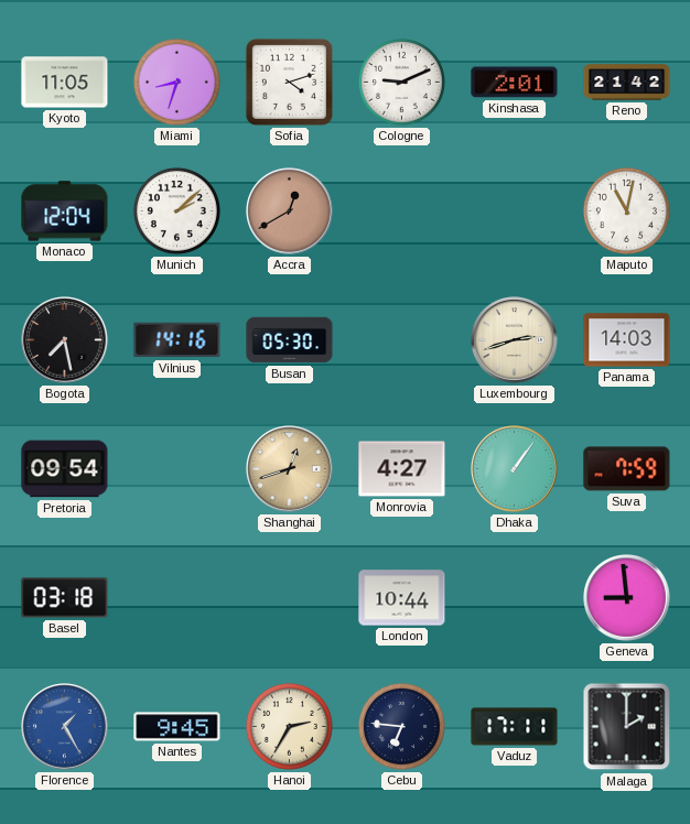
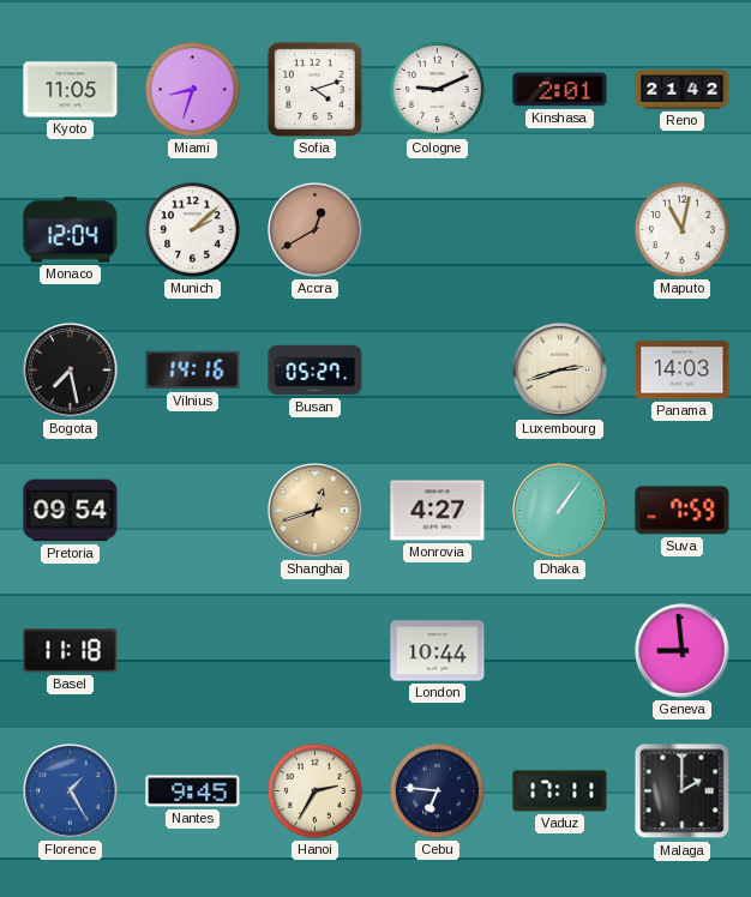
Busan: 05:30 -> 05:27 (316, 371)
Basel: 03:18 -> 11:18 (71, 651)
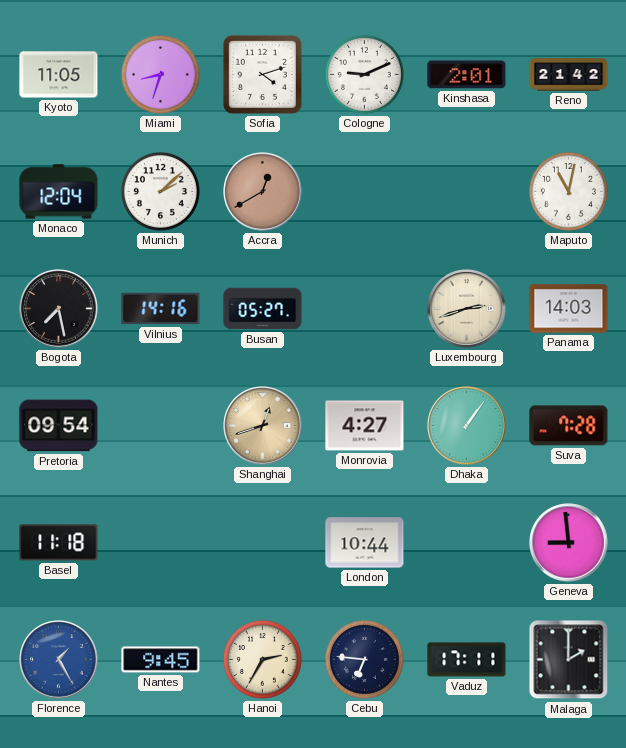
Suva: 7:59 -> 7:28 (569, 426)
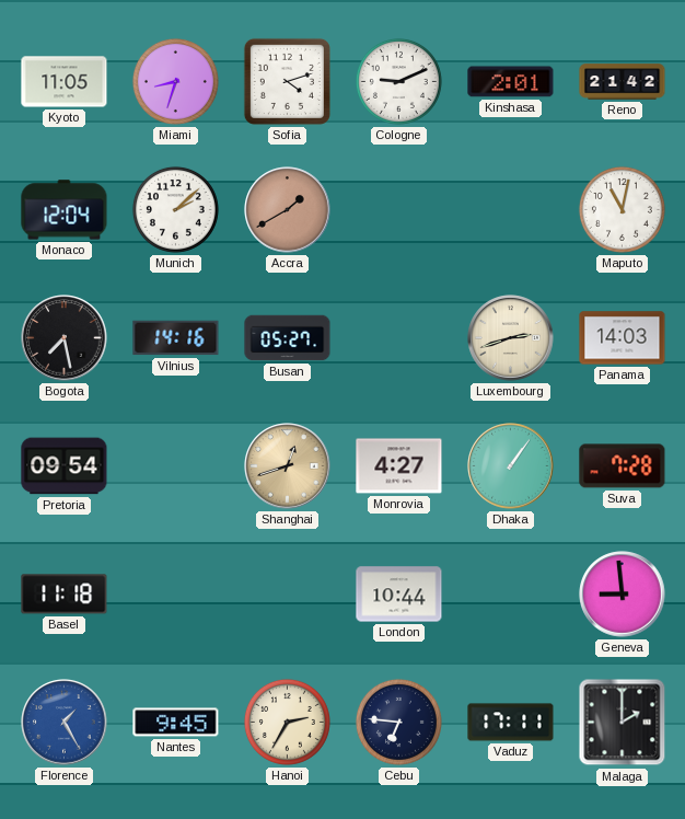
Accra: 12:40 -> 1:40 (288, 210)
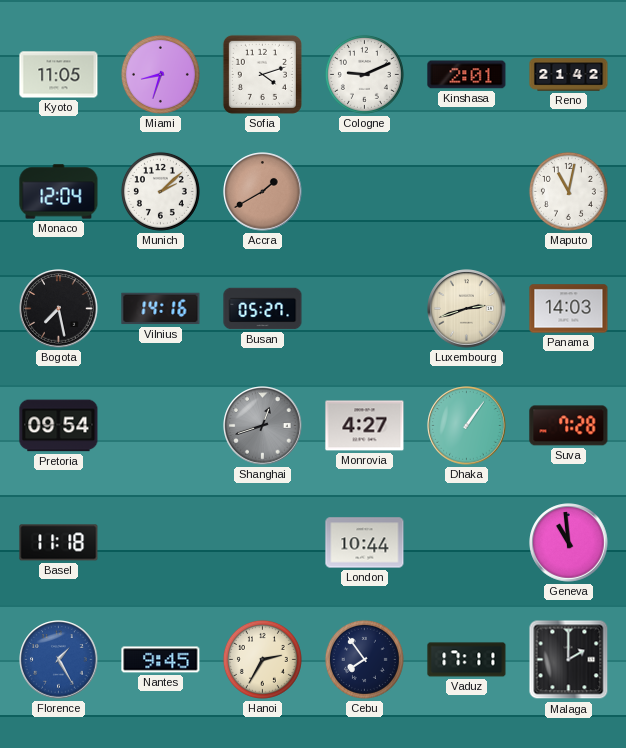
Shanghai dial: champagne -> grey (263, 426)
Geneva: 8:59 -> 10:59 (569, 543)
Cebu: 6:46 -> 7:54 (364, 659)
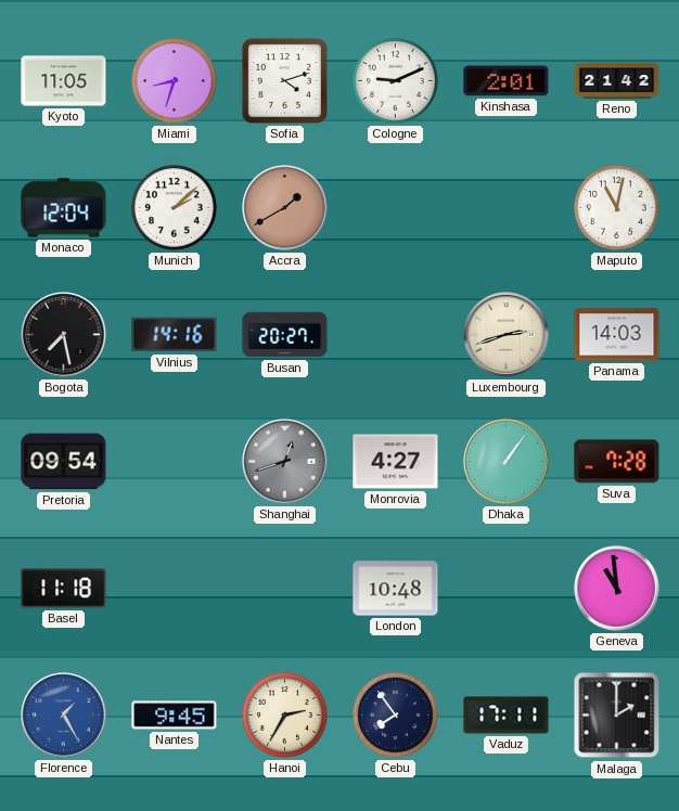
Busan: 05:27 -> 20:27 (285, 335)
London: 10:44 -> 10:48 (396, 589)
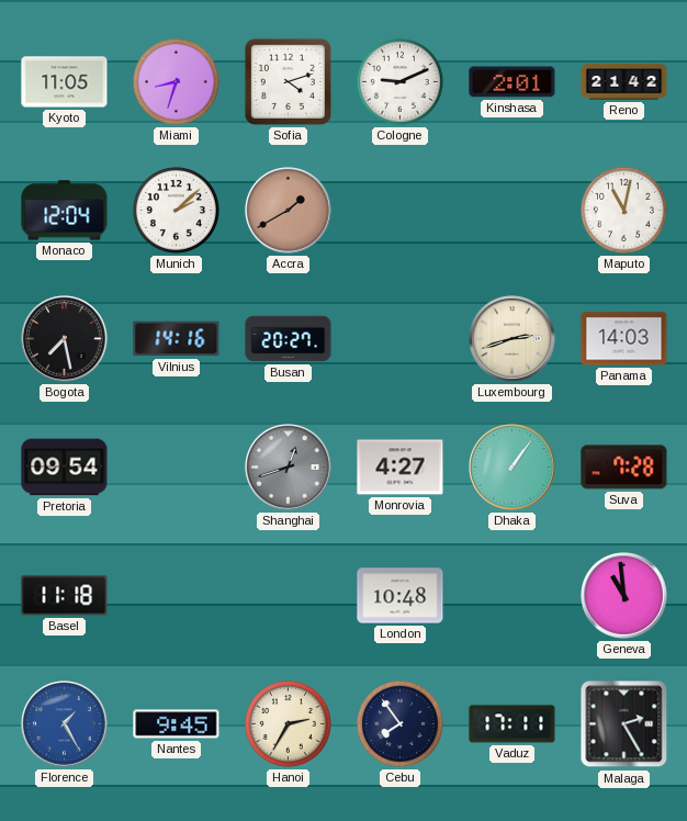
Malaga: 2:00 -> 2:25 (624, 724)
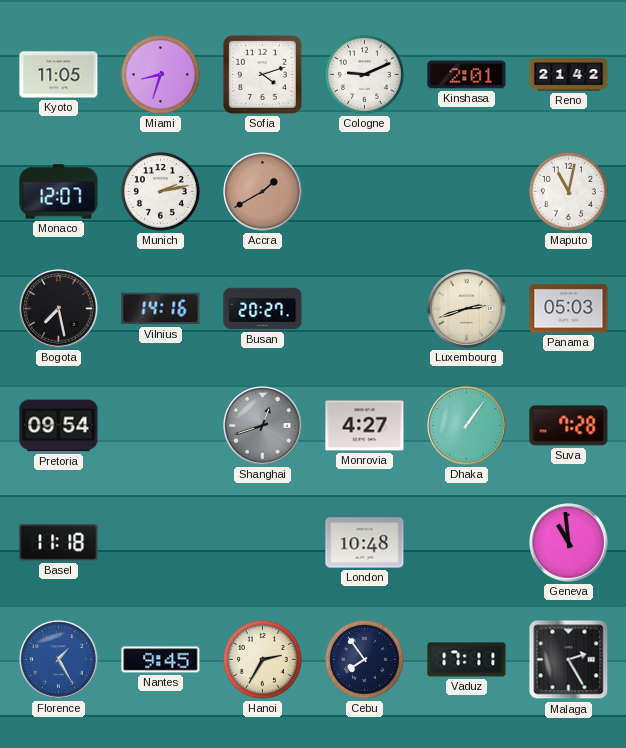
Monaco: 12:04 -> 12:07 (59, 192)
Munich: 2:08 -> 2:13 (160, 191)
Panama: 14:03 -> 05:03 (569, 309)
